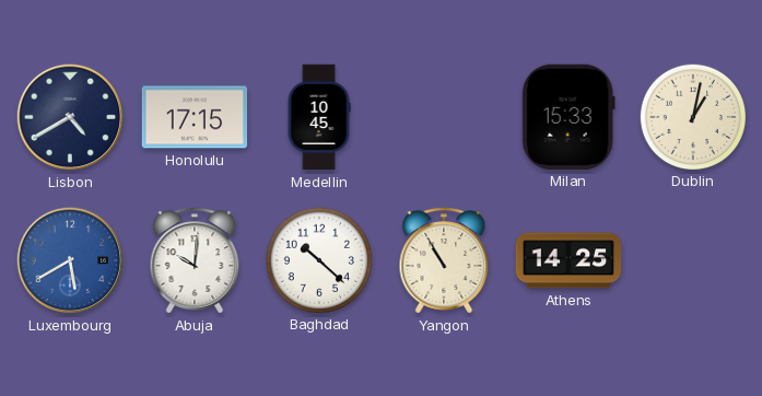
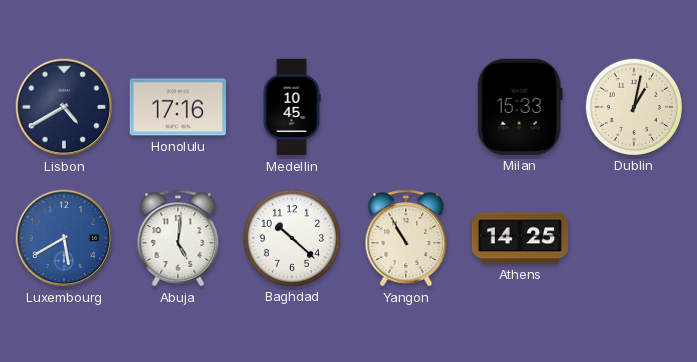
Honolulu: 17:15 -> 17:16 (177, 107)
Abuja: 10:01 -> 5:01 (178, 238)
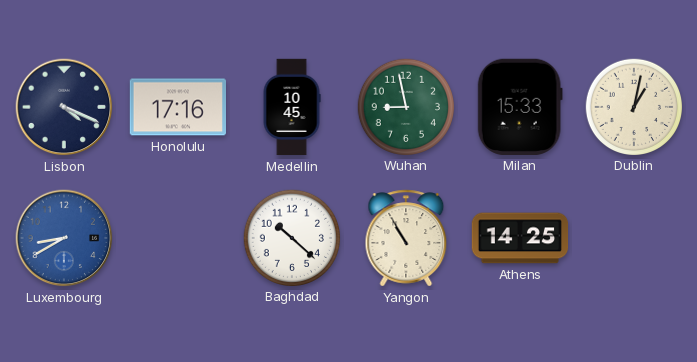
Lisbon: 4:40 -> 4:19 (64, 107)
Wuhan: none -> 8:58 (405, 106)
Luxembourg: 5:40 -> 8:40 (64, 238)
Abuja: 5:01 -> none (178, 238)
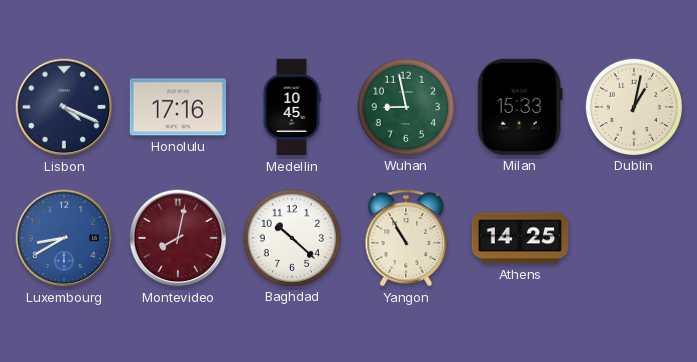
Montevideo: none -> 8:02 (178, 238)
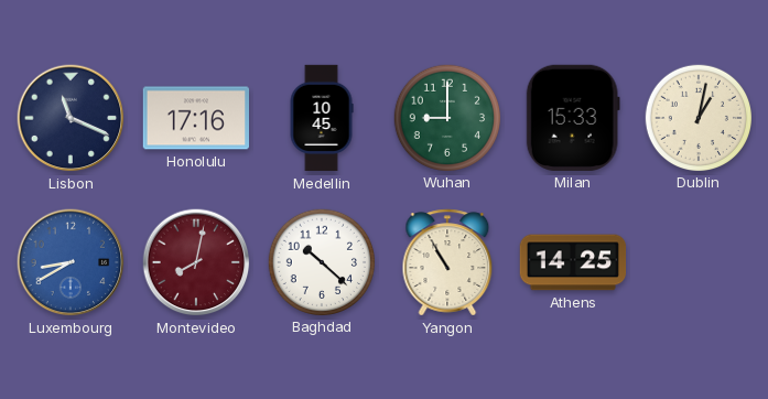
Lisbon: 4:19 -> 11:19 (71, 118)
Wuhan: 8:58 -> 9:00 (446, 117)
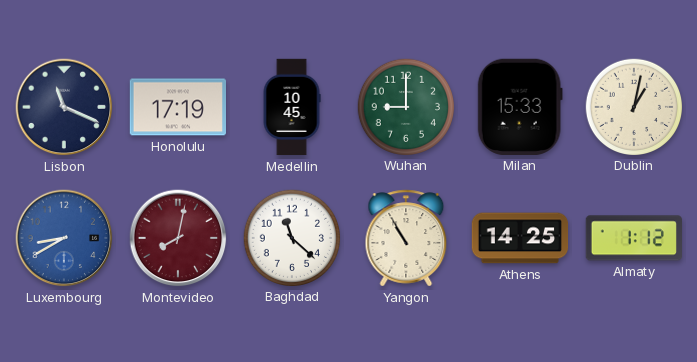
Honolulu: 17:16 -> 17:19 (177, 107)
Baghdad: 10:22 -> 11:22 (291, 237)
Almaty: none -> 1:12 (633, 238)
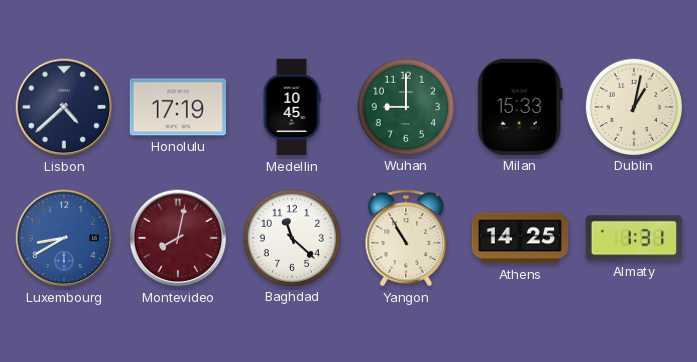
Lisbon: 11:19 -> 4:38 (64, 107)
Almaty: 1:12 -> 1:31 (633, 238)
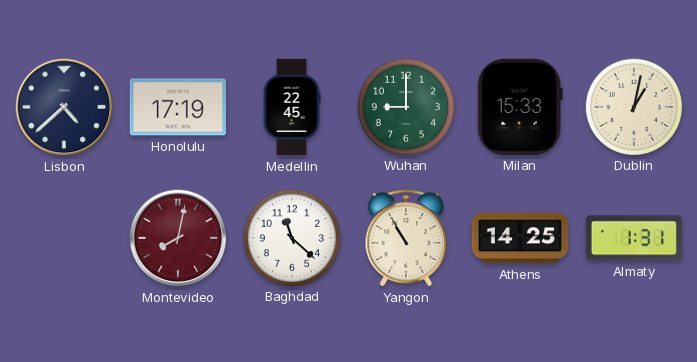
Medellin: 10:45 -> 22:45 (292, 107)
Luxembourg: 8:40 -> none (64, 238)
